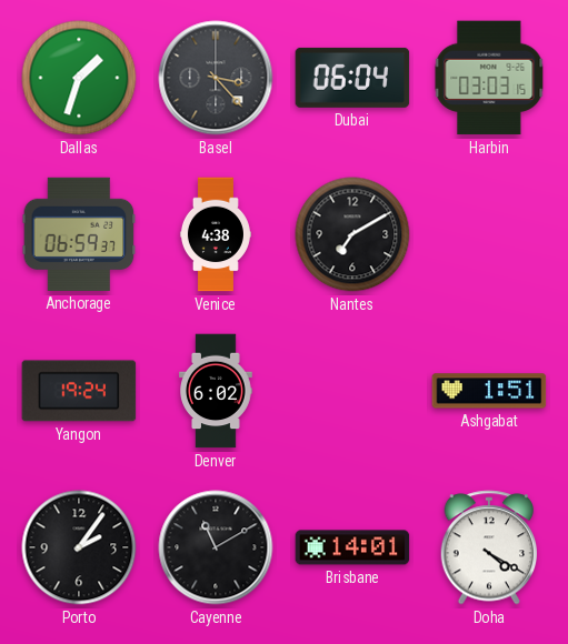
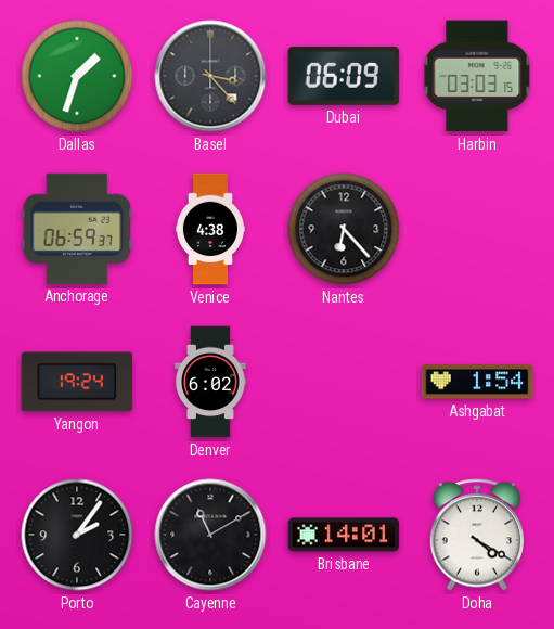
Dubai: 06:04 -> 06:09 (344, 76)
Nantes: 7:10 -> 6:23 (344, 229)
Ashgabat: 1:51 -> 1:54 (477, 382)
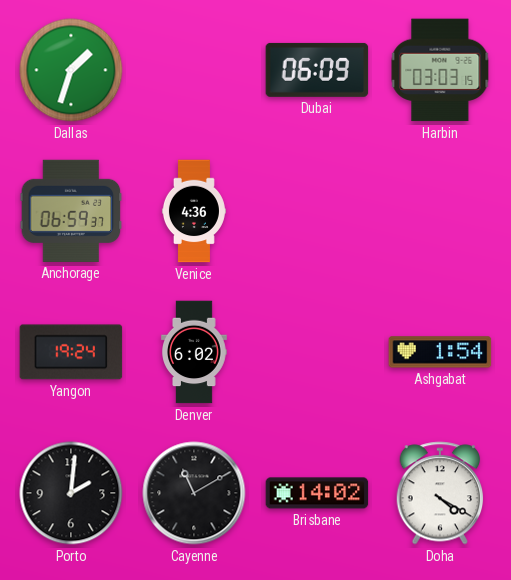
Basel: 3:23 -> none (210, 76)
Venice: 4:38 -> 4:36 (194, 211)
Nantes: 6:23 -> none (344, 229)
Porto: 2:06 -> 2:01 (71, 493)
Brisbane: 14:01 -> 14:02 (317, 493)
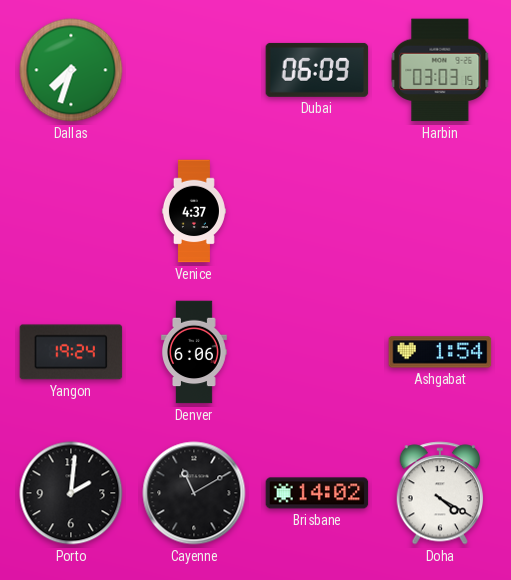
Dallas: 1:33 -> 7:33 (71, 70)
Anchorage: 06:59 -> none (71, 211)
Venice: 4:36 -> 4:37 (194, 211)
Denver: 6:02 -> 6:06 (195, 352)
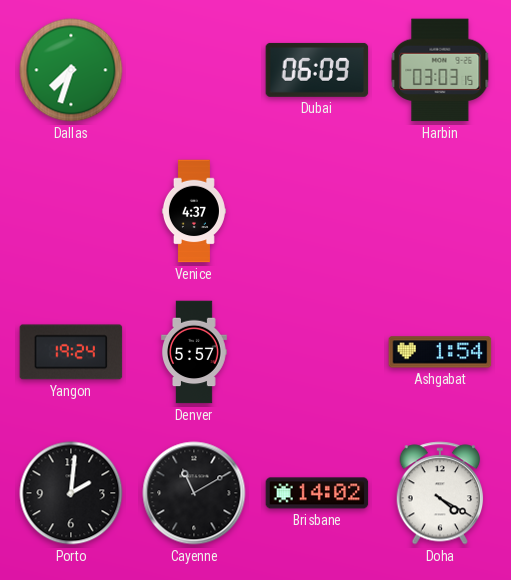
Denver: 6:06 -> 5:57 (195, 352)
